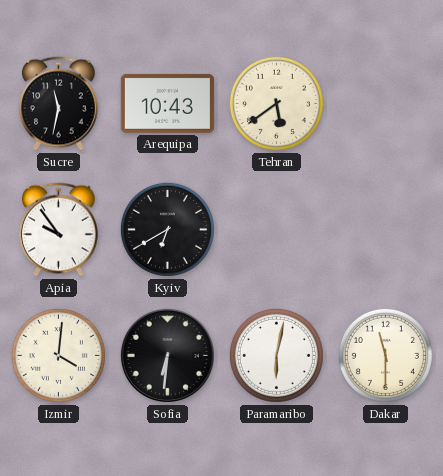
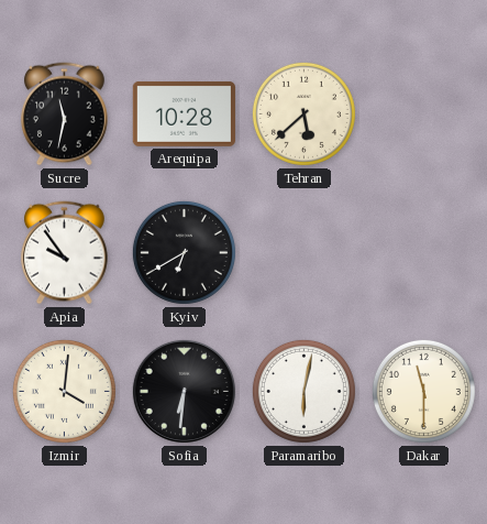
Arequipa: 10:43 -> 10:28 (184, 113)
Tehran: 5:39 -> 5:38 (303, 113)
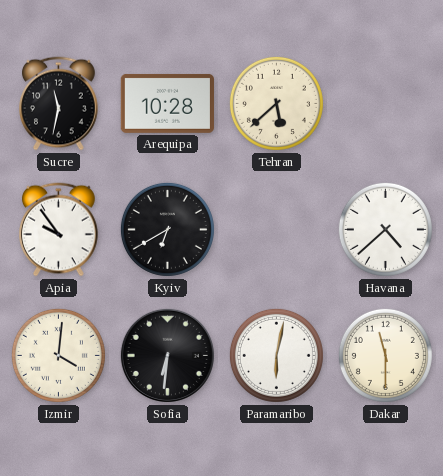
Havana: none -> 4:38 (385, 229)
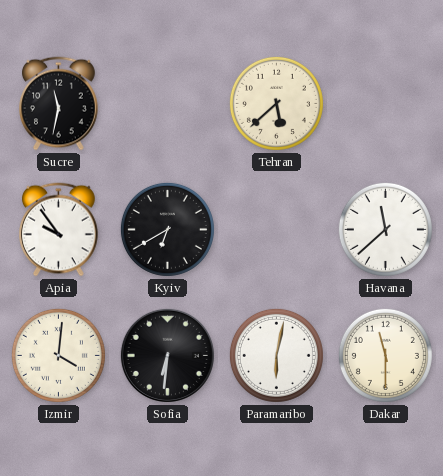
Arequipa: 10:28 -> none (167, 103)
Havana: 4:38 -> 11:38 (385, 229)
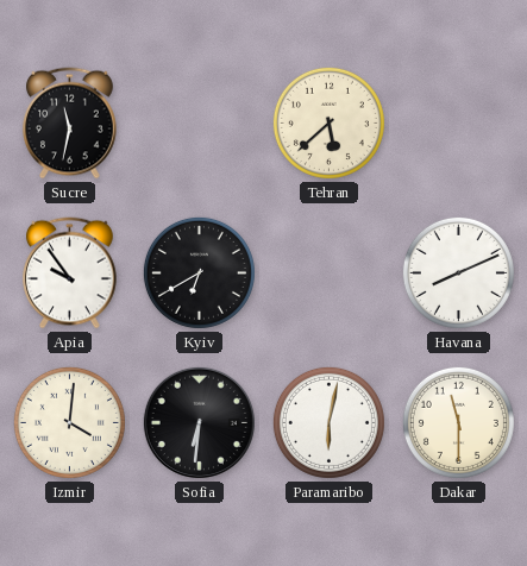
Havana: 11:38 -> 8:11 (458, 272)
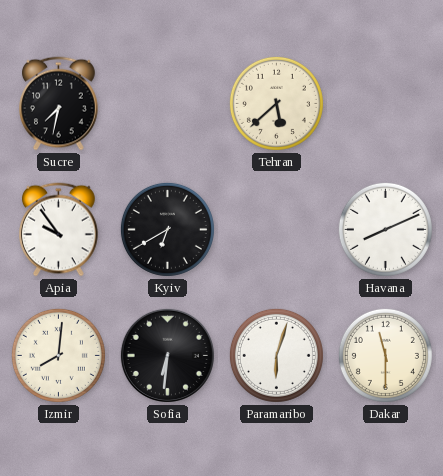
Sucre: 11:32 -> 7:32 (59, 104)
Izmir: 4:01 -> 8:01 (58, 355)
Paramaribo: 6:02 -> 6:03 (276, 355)
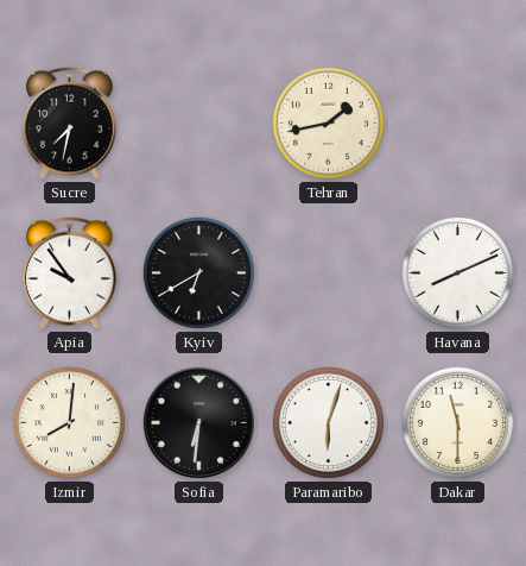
Tehran: 5:38 -> 1:43 (328, 122)
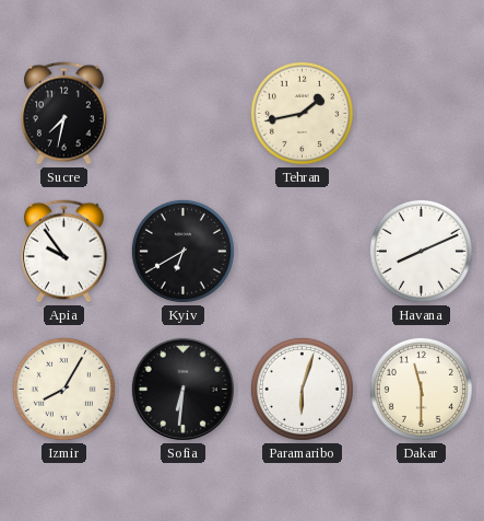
Izmir: 8:01 -> 8:05 (63, 389)
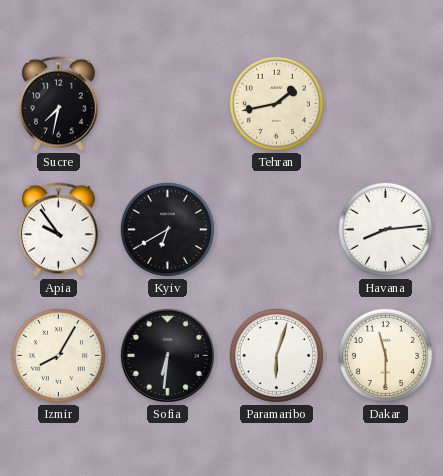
Havana: 8:11 -> 8:14 (385, 229)
